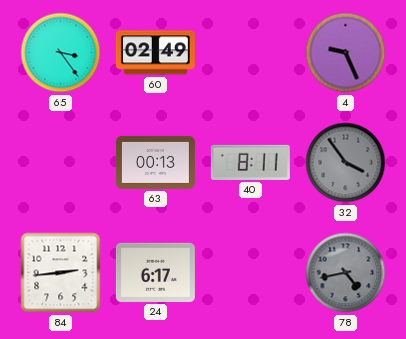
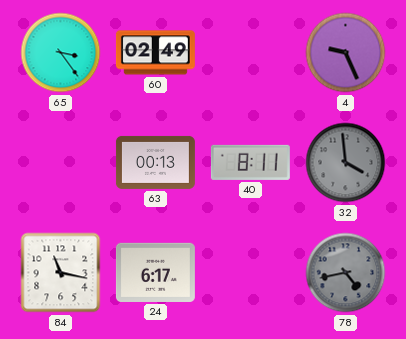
32: 3:54 -> 3:59 (346, 163)
84: 2:44 -> 11:17 (61, 273)
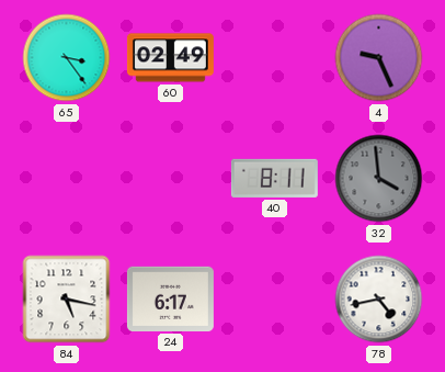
63: 00:13 -> none (155, 162)
84: 11:17 -> 5:17 (67, 300)
78 dial: grey -> white (379, 300)
